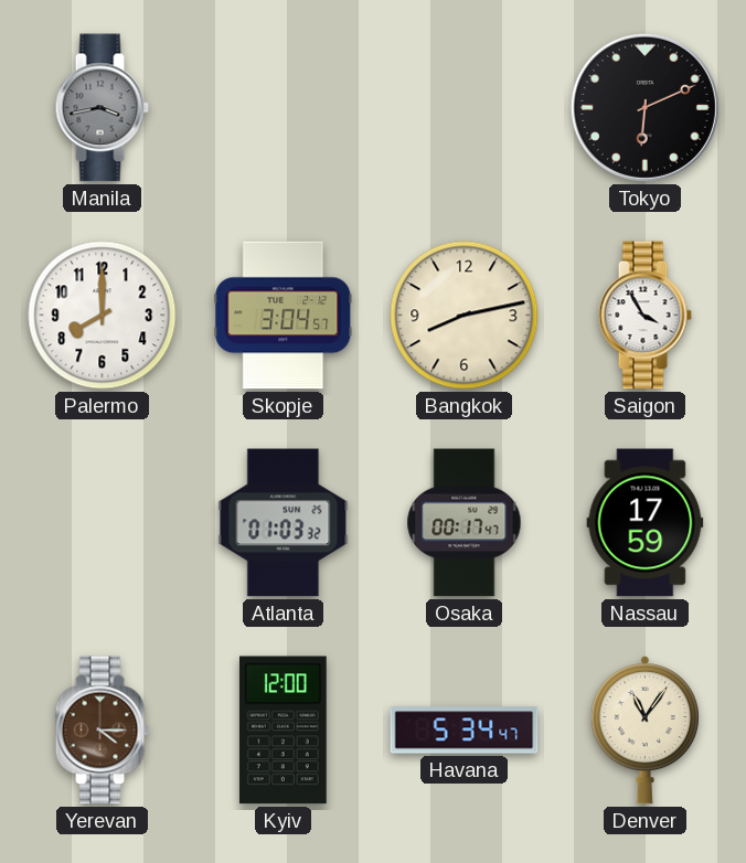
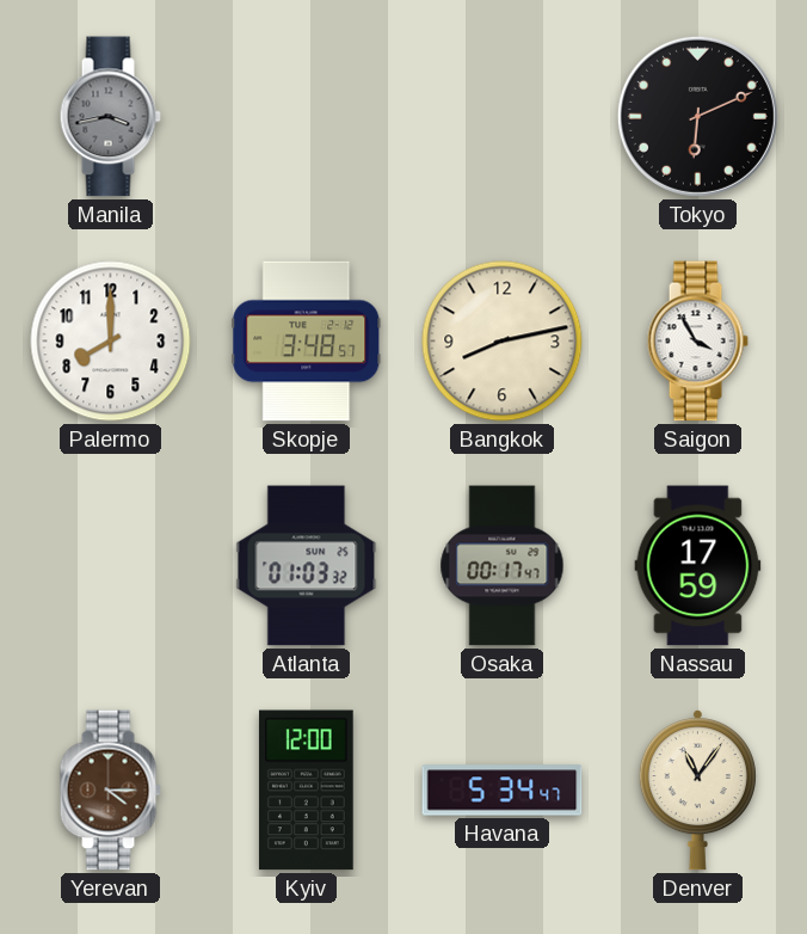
Skopje: 3:04 -> 3:48 (307, 342)
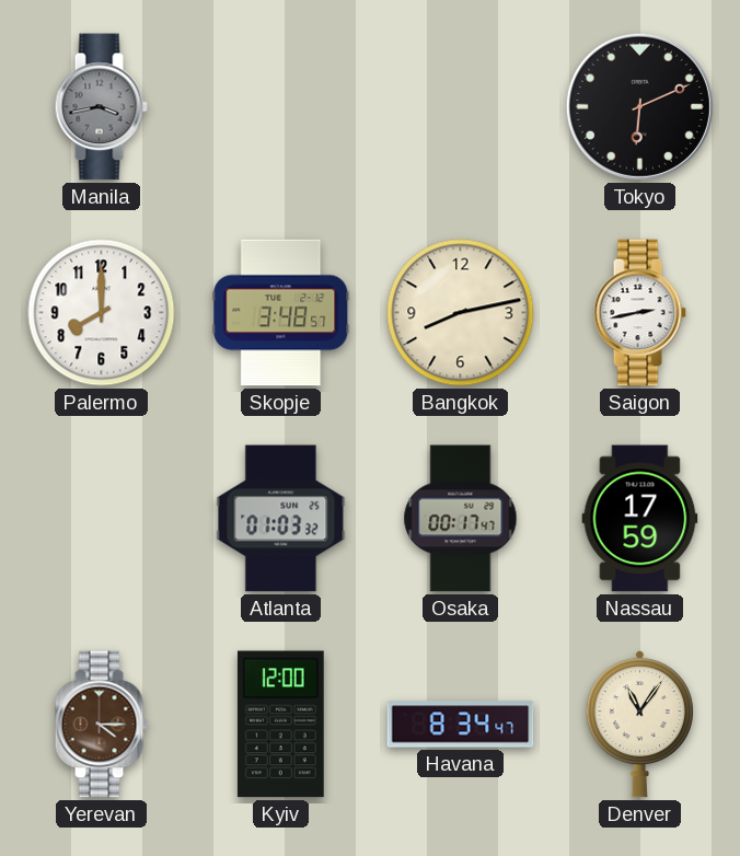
Saigon: 3:55 -> 2:43 (639, 313)
Havana: 5:34 -> 8:34 (461, 725)
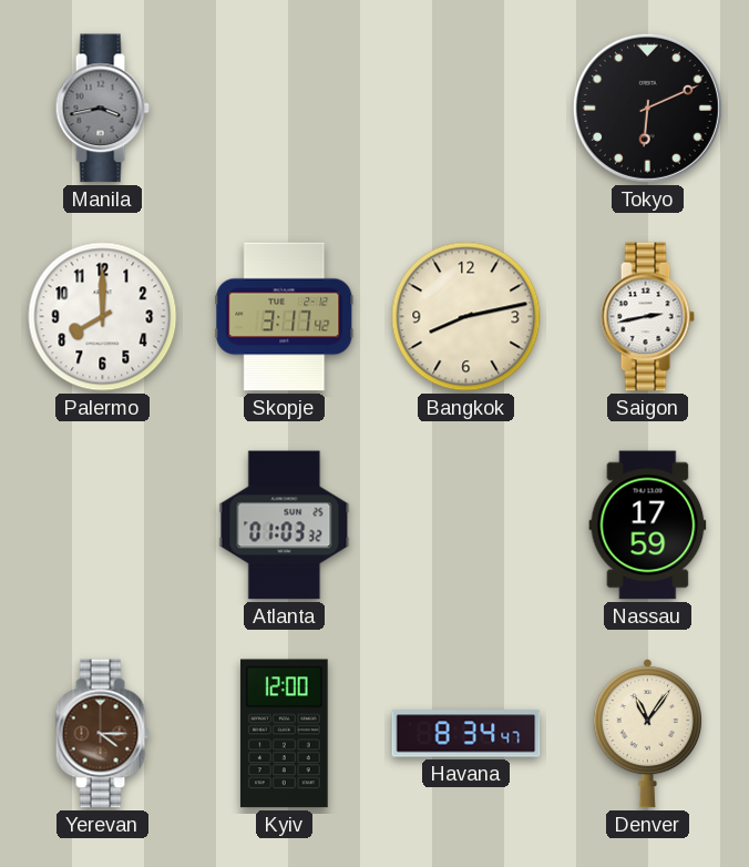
Skopje: 3:48 -> 3:17 (285, 317)
Osaka: 00:17 -> none (461, 519)
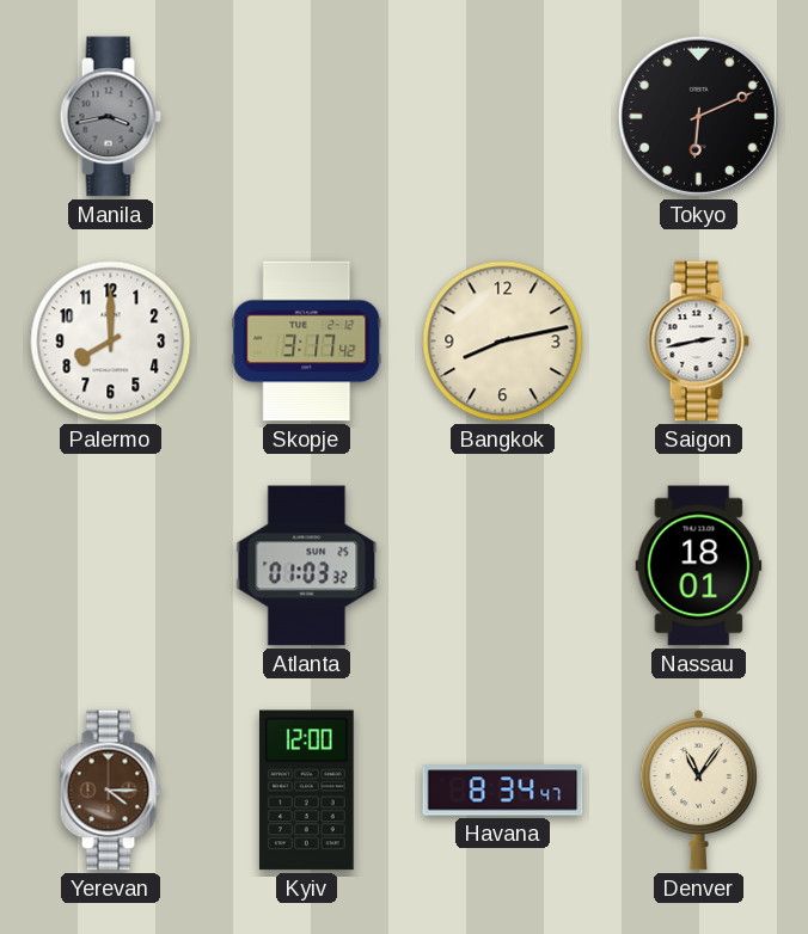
Nassau: 17:59 -> 18:01 (699, 566)
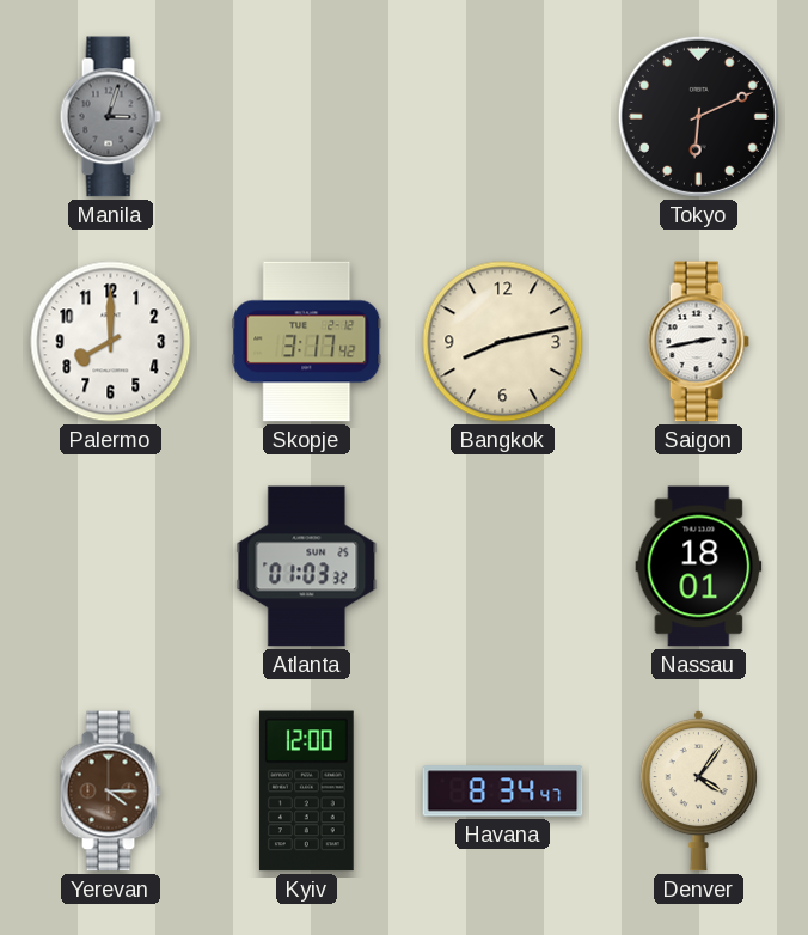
Manila: 3:43 -> 3:03 (110, 117)
Denver: 11:06 -> 4:06 (698, 790)
